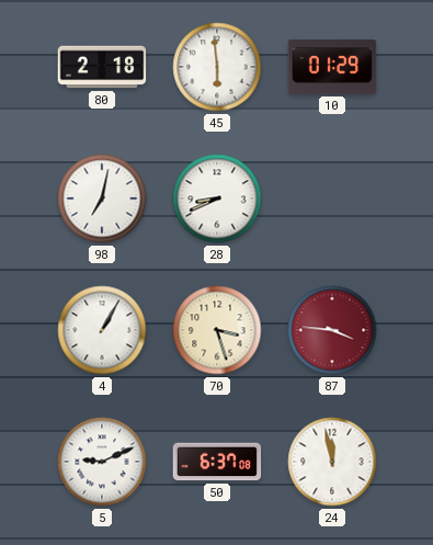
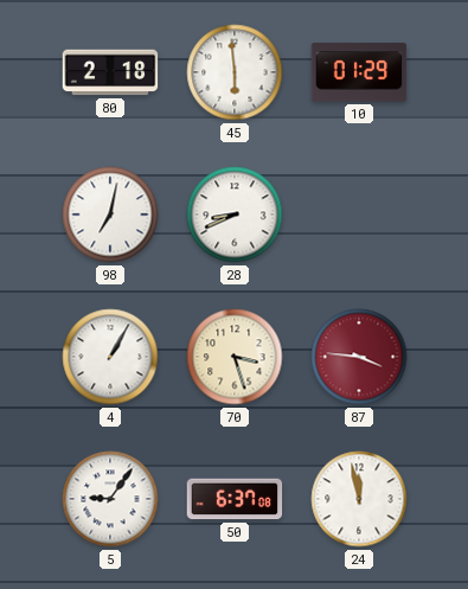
5: 9:11 -> 9:06 (110, 499)
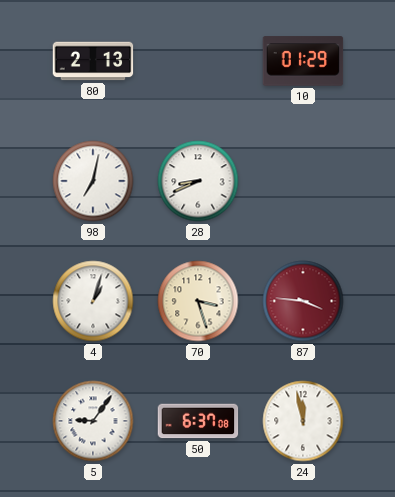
80: 2:18 -> 2:13 (93, 61)
45: 5:59 -> none (235, 72)
4: 1:05 -> 1:03 (93, 301)
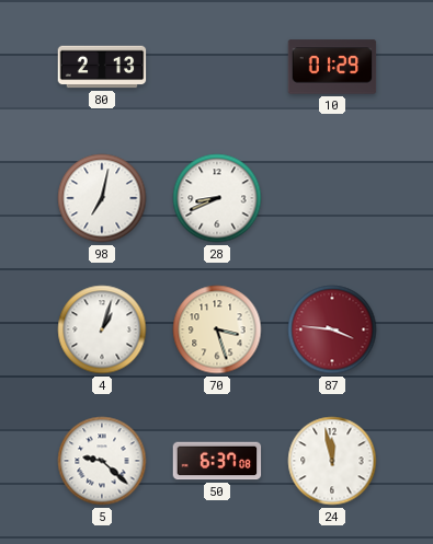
5: 9:06 -> 9:22 (102, 461)
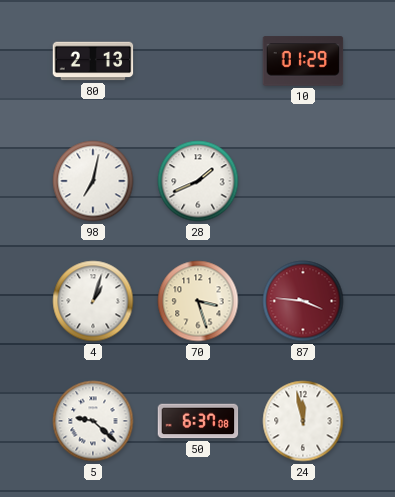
28: 8:41 -> 1:41 (198, 181)
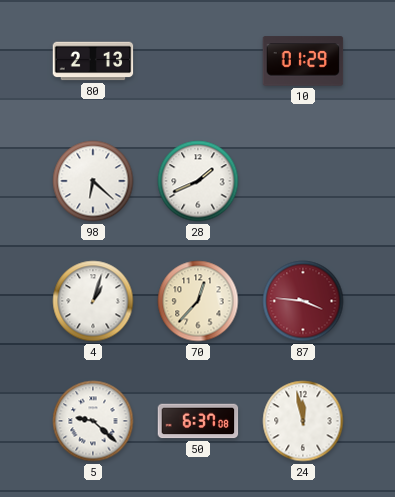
98: 7:02 -> 6:22 (93, 181)
70: 3:27 -> 12:37 (198, 301)
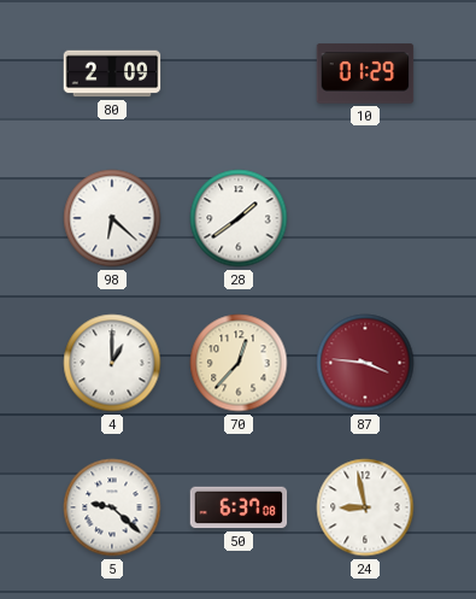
80: 2:13 -> 2:09 (112, 74)
28: 1:41 -> 1:39 (239, 218)
4: 1:03 -> 1:00 (112, 363)
24: 11:58 -> 8:58 (365, 507)
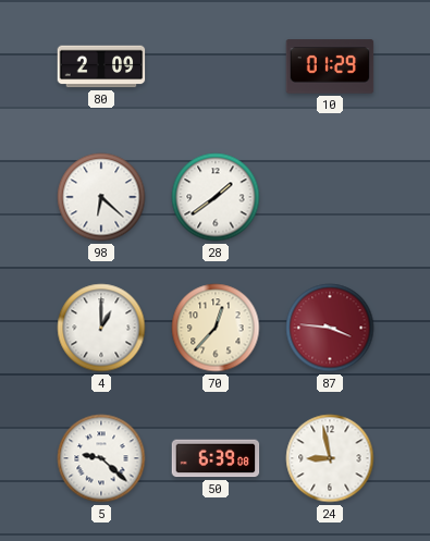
50: 6:37 -> 6:39 (216, 458)
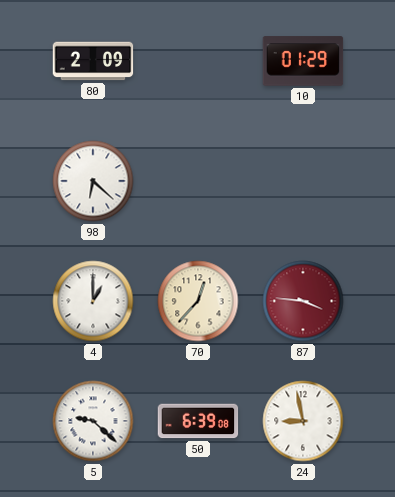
28: 1:39 -> none (216, 197)
